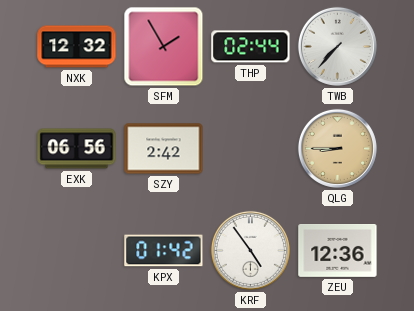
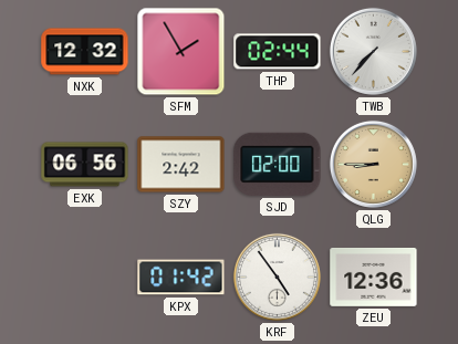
SJD: none -> 02:00 (278, 164)
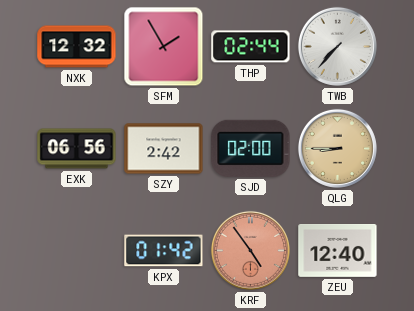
KRF dial: white -> salmon (250, 250)
ZEU: 12:36 -> 12:40 (338, 251)
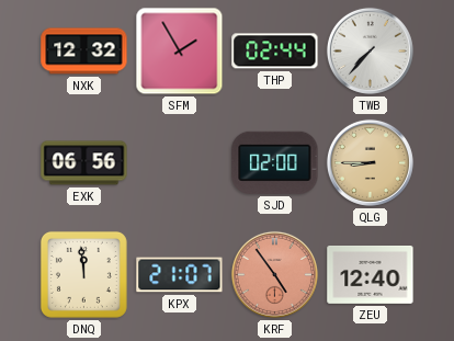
SZY: 2:42 -> none (164, 149)
DNQ: none -> 11:59 (83, 274)
KPX: 01:42 -> 21:07 (180, 275)
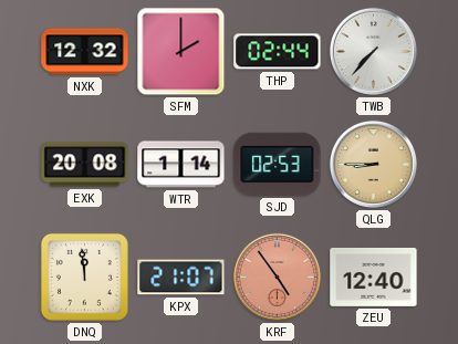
SFM: 1:55 -> 2:00 (181, 52)
EXK: 06:56 -> 20:08 (85, 165)
WTR: none -> 1:14 (181, 165)
SJD: 02:00 -> 02:53 (278, 164)
